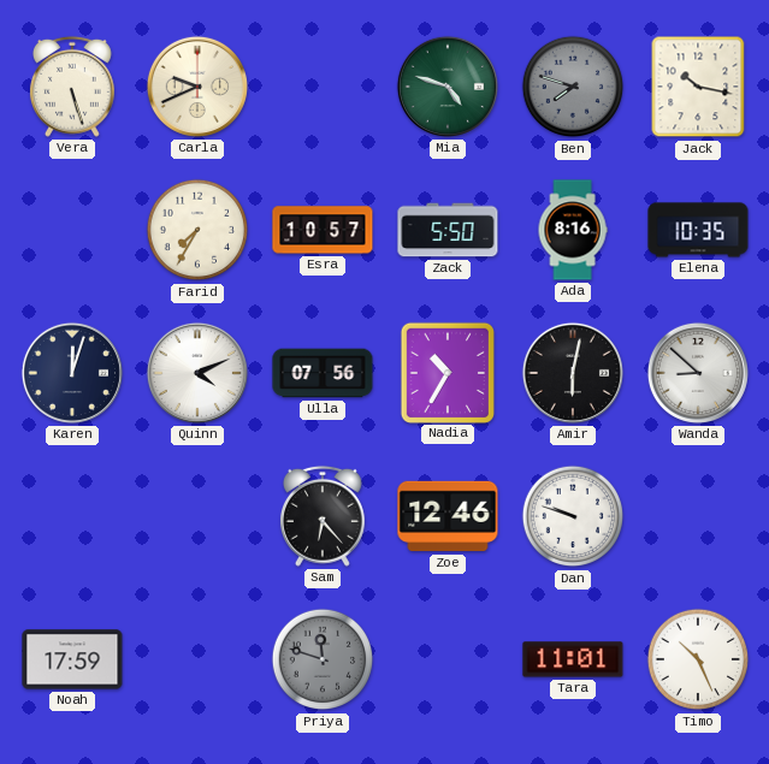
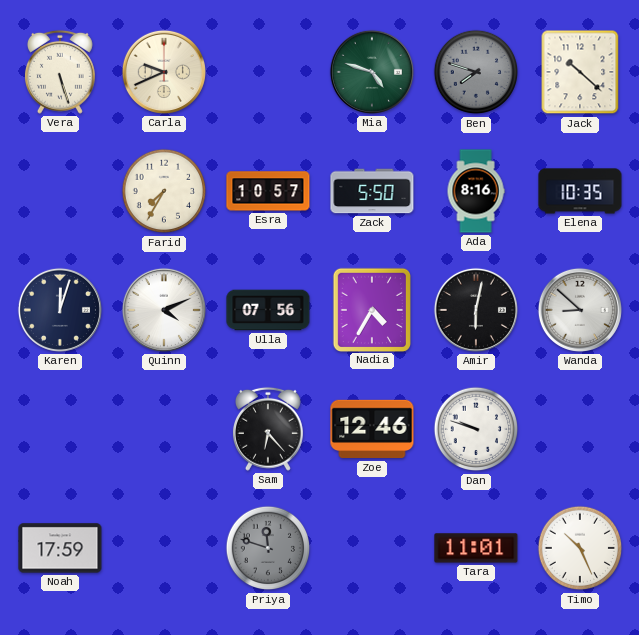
Jack: 10:17 -> 10:22 (580, 72)
Nadia: 10:35 -> 4:35 (371, 309)
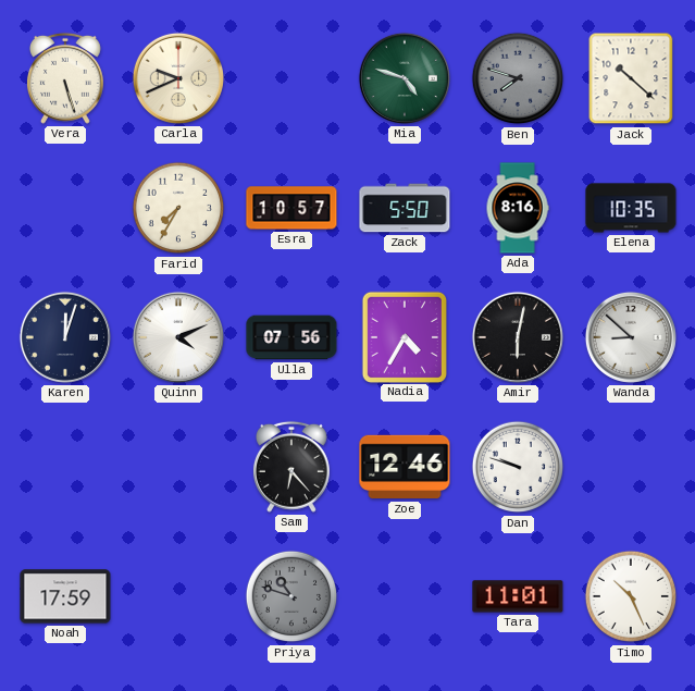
Priya: 11:48 -> 10:48 (291, 596)
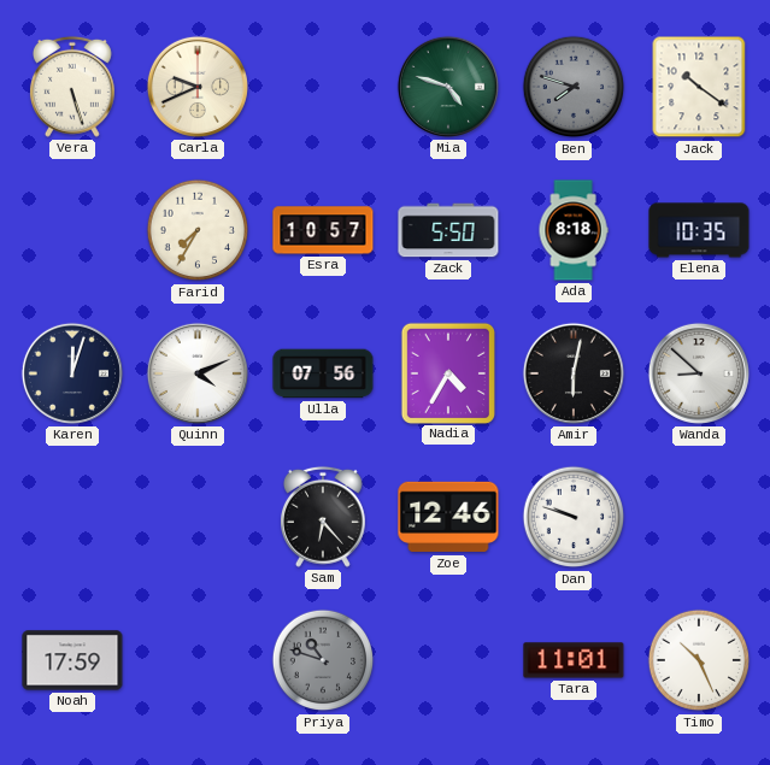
Jack: 10:22 -> 10:21 (699, 87)
Ada: 8:16 -> 8:18 (574, 230)
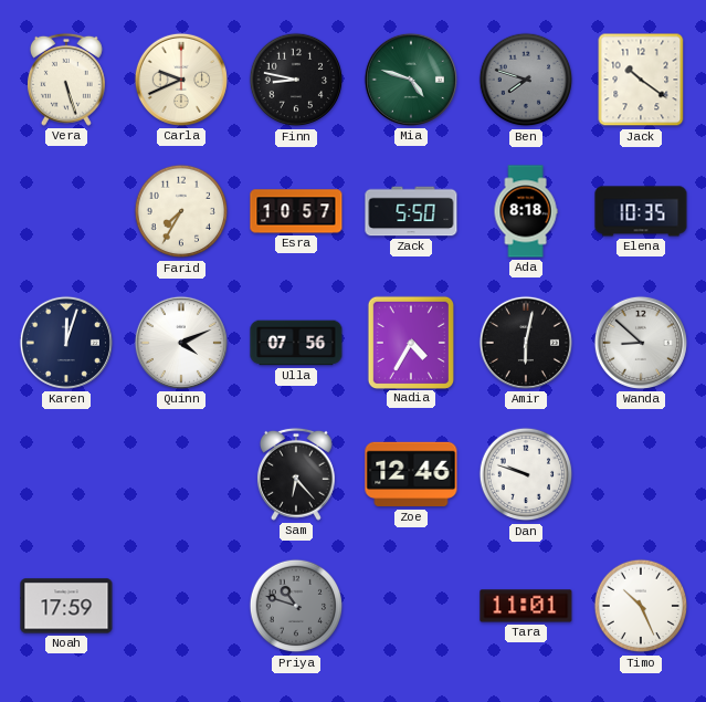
Finn: none -> 8:47 (296, 80)
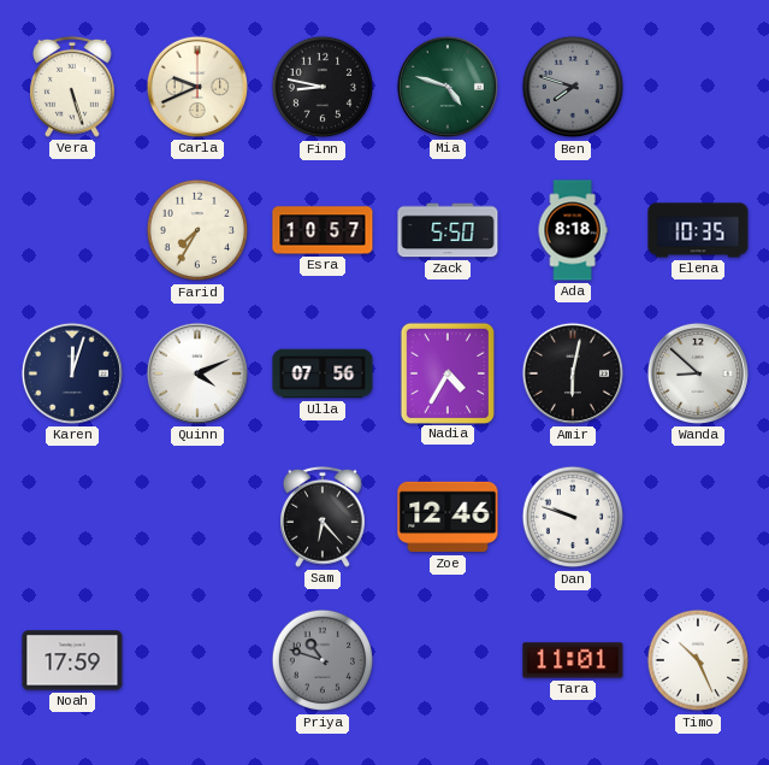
Jack: 10:21 -> none (641, 80)
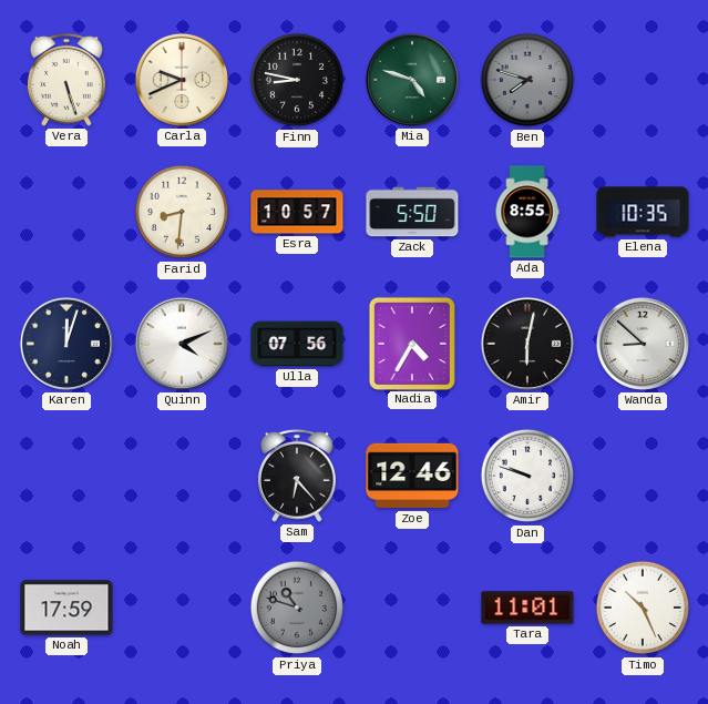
Farid: 7:35 -> 8:31 (182, 212)
Ada: 8:18 -> 8:55 (527, 212)
